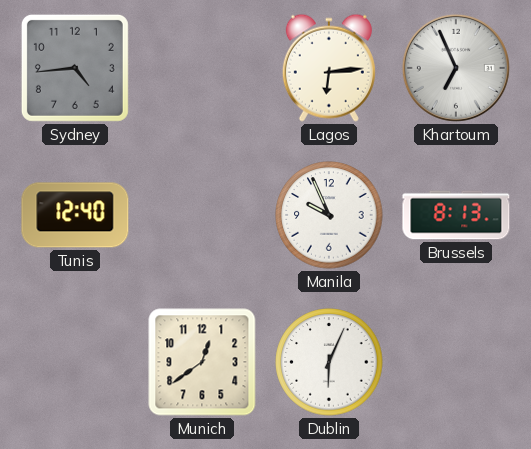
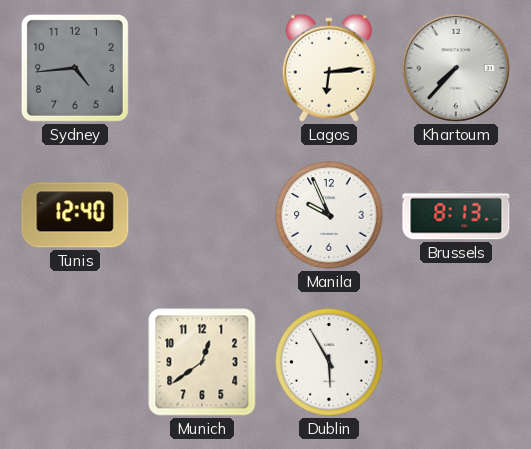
Khartoum: 6:56 -> 7:37 (456, 68)
Dublin: 6:04 -> 5:55 (329, 362)
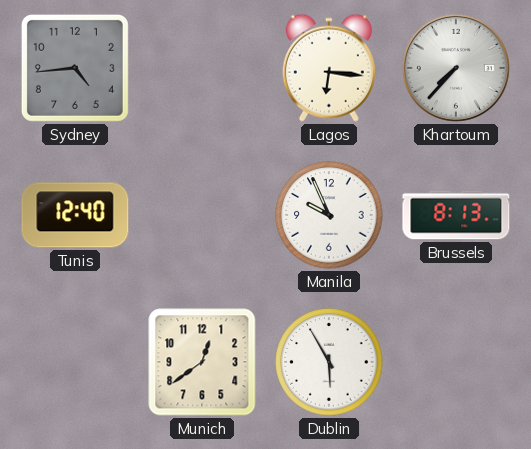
Lagos: 6:14 -> 6:16 (329, 68)
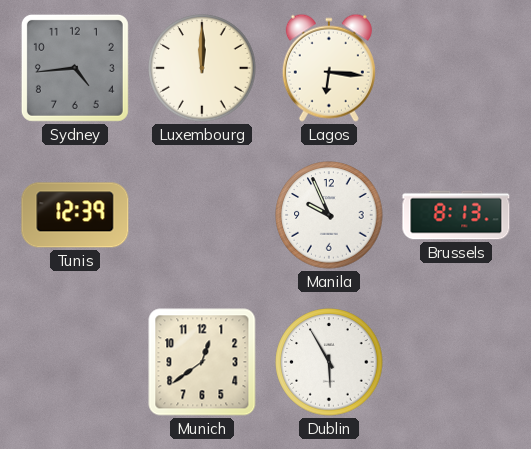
Luxembourg: none -> 12:00 (202, 68)
Khartoum: 7:37 -> none (456, 68)
Tunis: 12:40 -> 12:39 (75, 215)
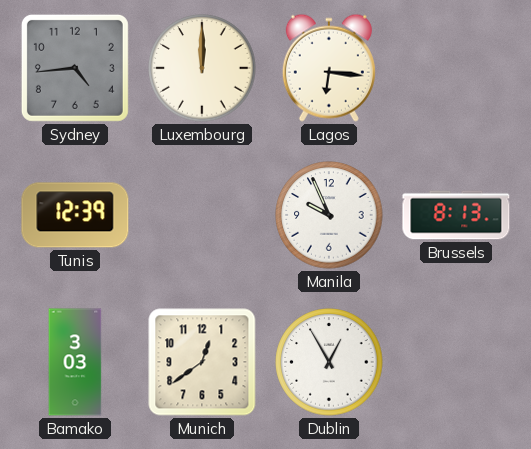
Bamako: none -> 3:03 (75, 362)
Dublin: 5:55 -> 12:55 (329, 362)
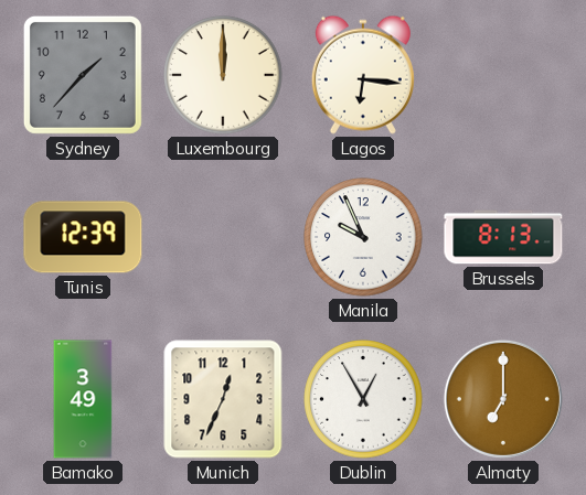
Sydney: 4:44 -> 1:37 (83, 75)
Bamako: 3:03 -> 3:49 (83, 399)
Munich: 12:39 -> 12:34 (223, 399)
Almaty: none -> 7:00 (503, 399)
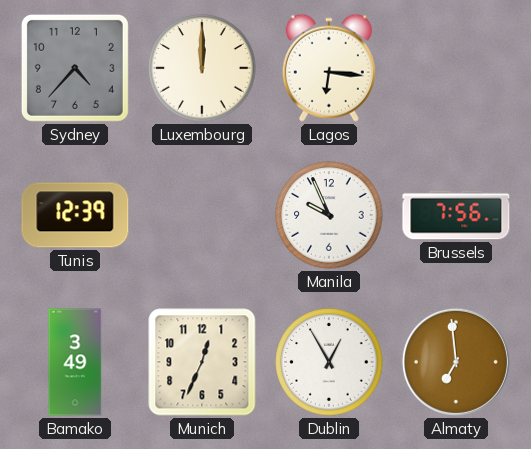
Sydney: 1:37 -> 4:37 (75, 68)
Brussels: 8:13 -> 7:56 (456, 215)
Almaty: 7:00 -> 6:59 (456, 362)
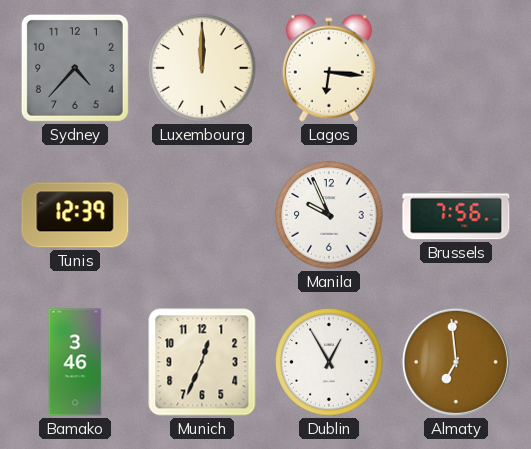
Bamako: 3:49 -> 3:46 (75, 362)
